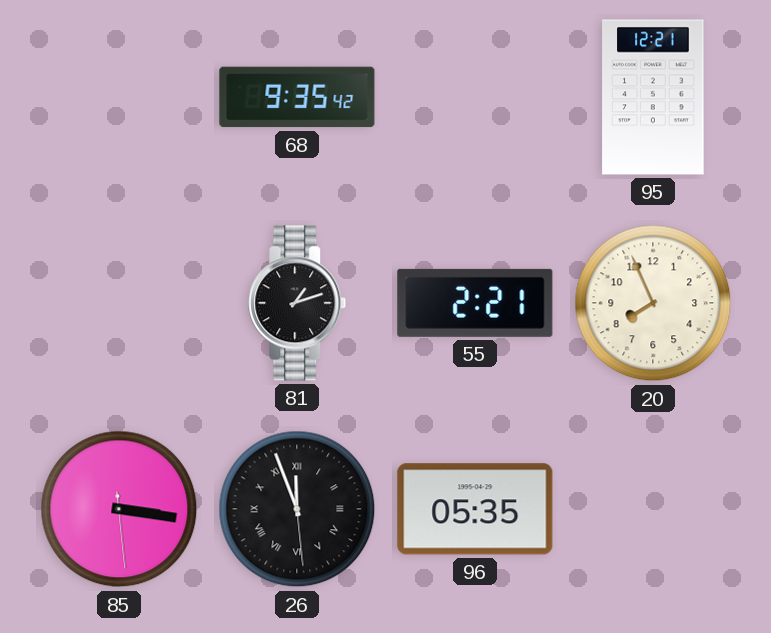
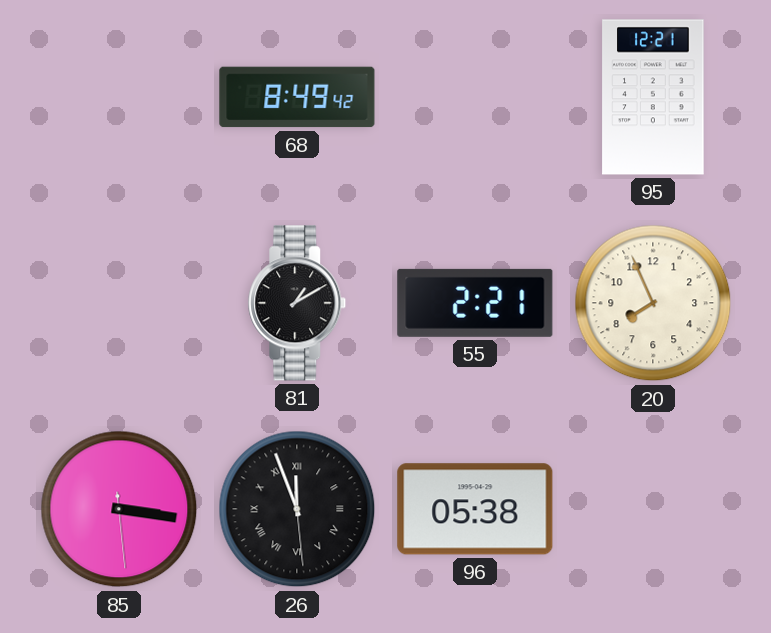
68: 9:35 -> 8:49 (297, 97)
81: 1:12 -> 1:10 (297, 303)
96: 05:35 -> 05:38 (475, 509)
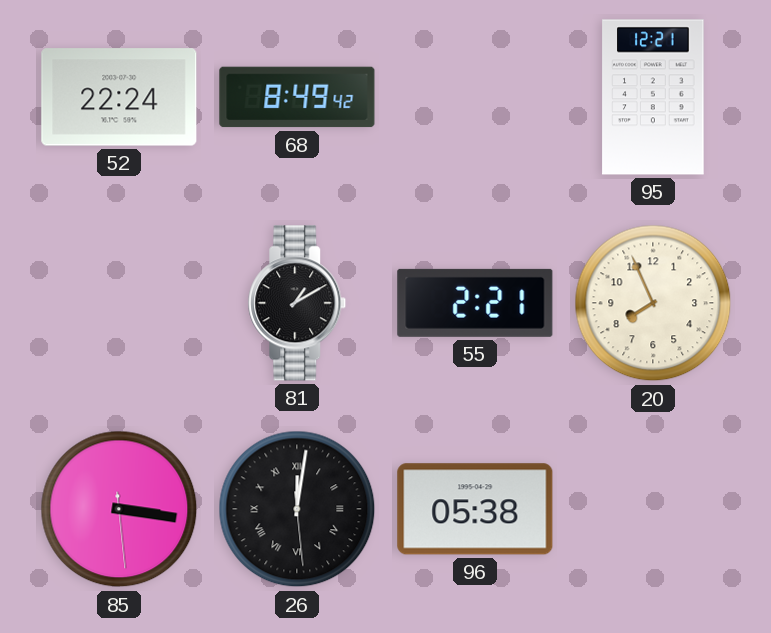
52: none -> 22:24 (119, 97)
26: 11:56 -> 12:01 (297, 509)
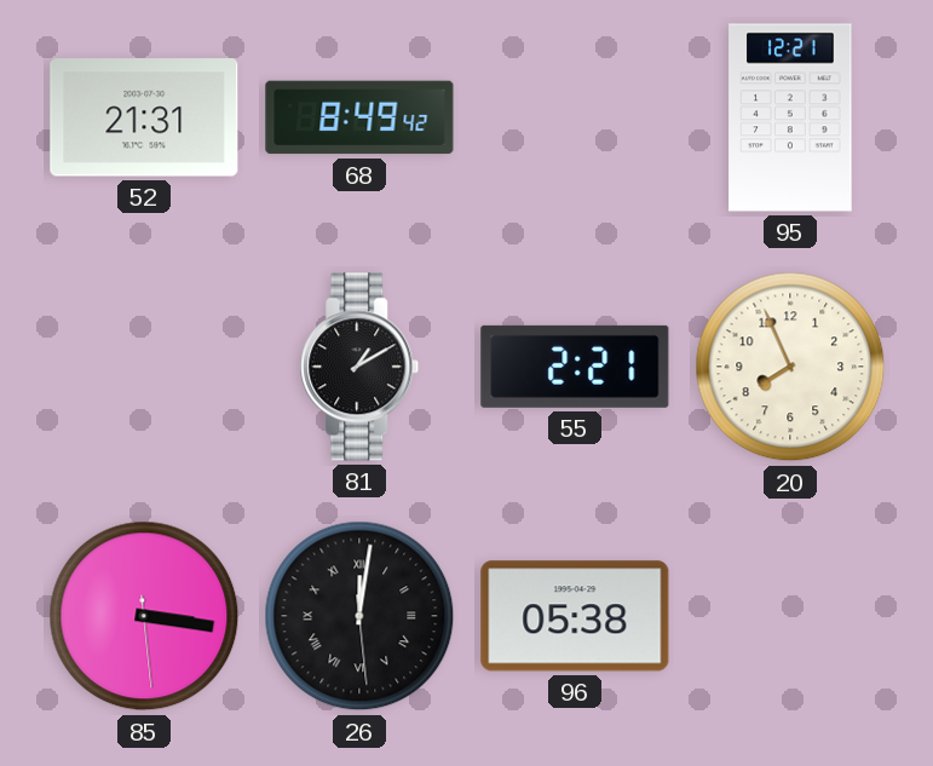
52: 22:24 -> 21:31 (144, 117)
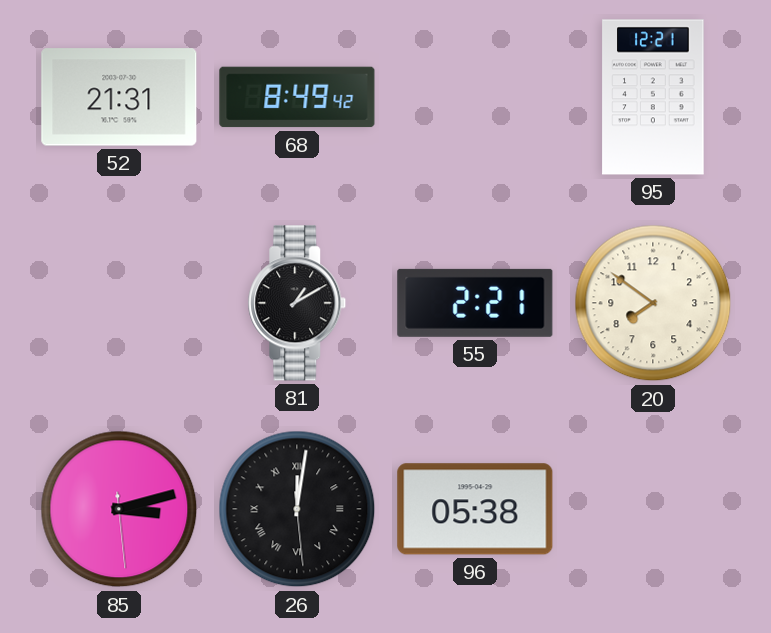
20: 7:56 -> 7:51 (653, 303)
85: 3:16 -> 3:12 (119, 509)
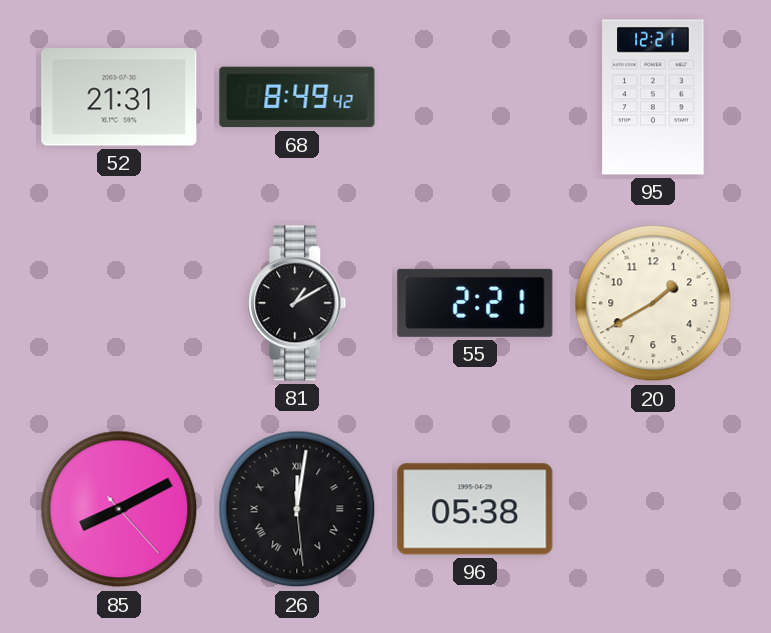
20: 7:51 -> 1:40 (653, 303)
85: 3:12 -> 8:10 (119, 509)
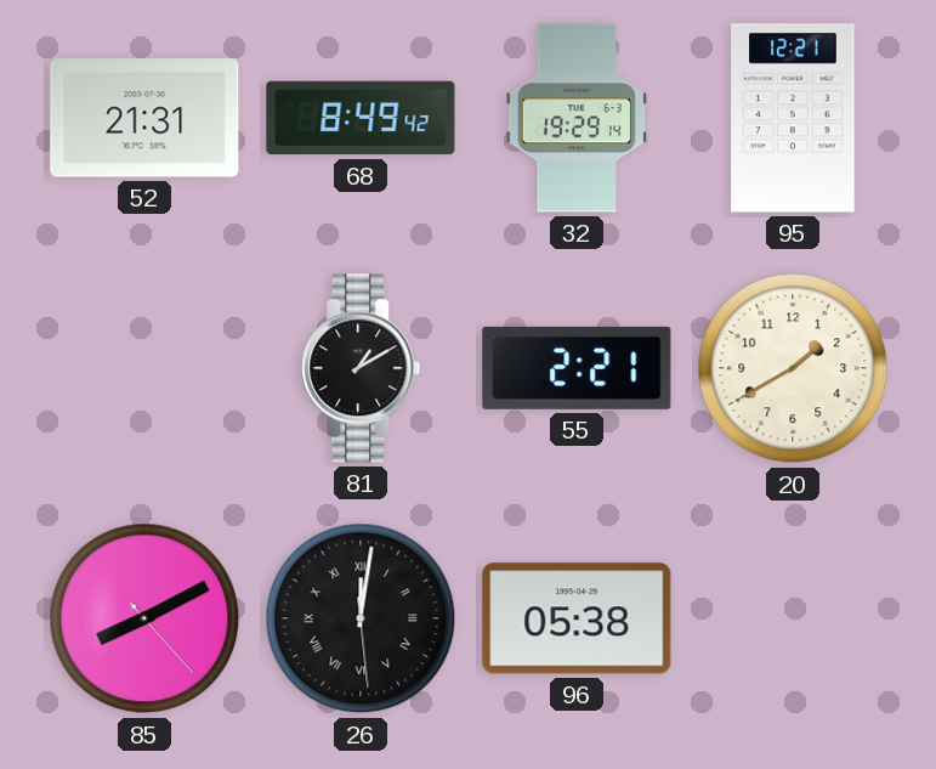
32: none -> 19:29 (577, 118)
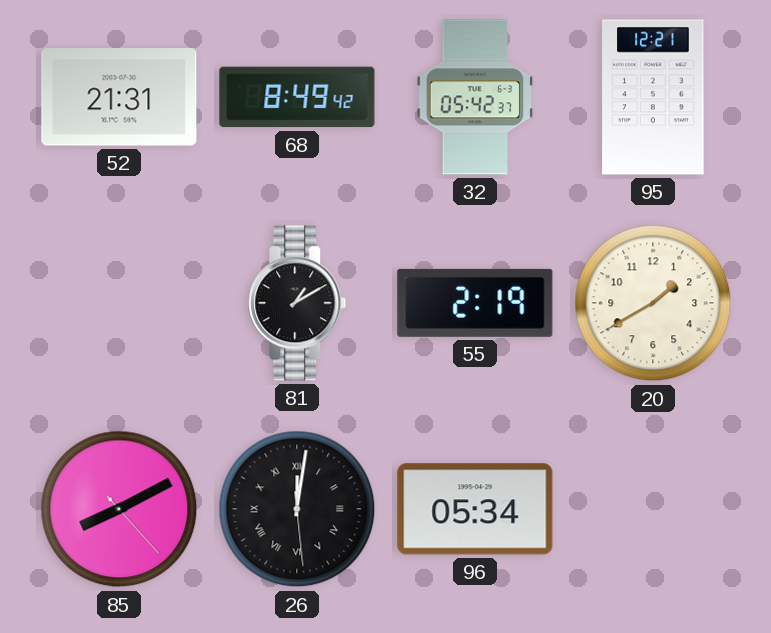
32: 19:29 -> 05:42 (475, 97)
55: 2:21 -> 2:19 (475, 303)
96: 05:38 -> 05:34 (475, 509)
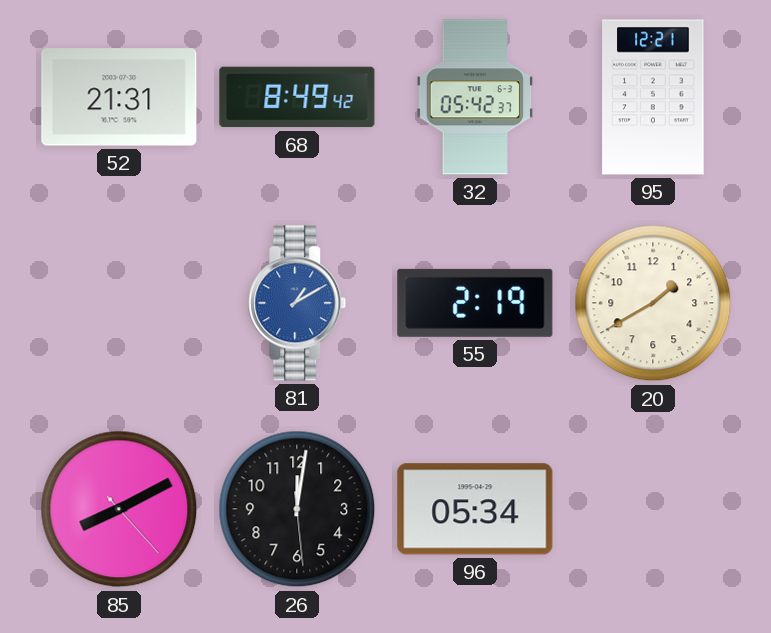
81 dial: black -> blue (297, 303)
26 numerals: Roman -> Arabic (297, 509)
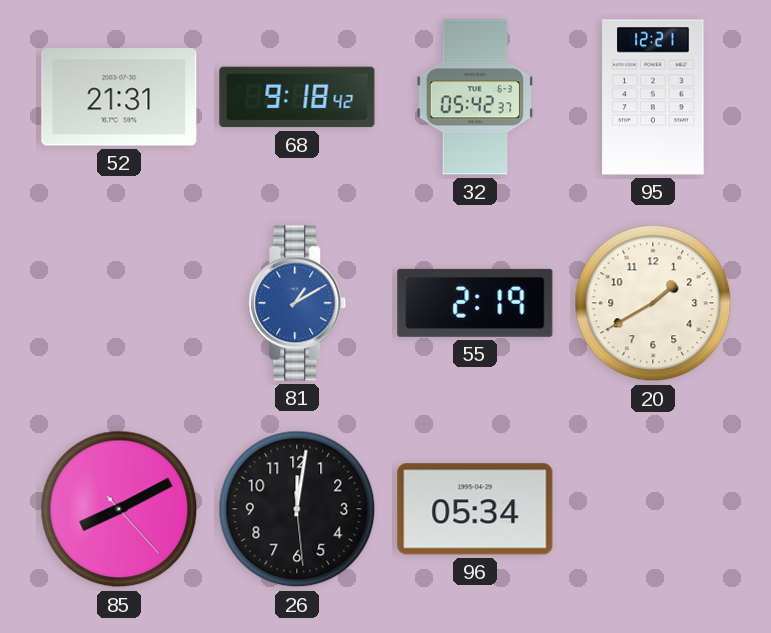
68: 8:49 -> 9:18 (297, 97)
